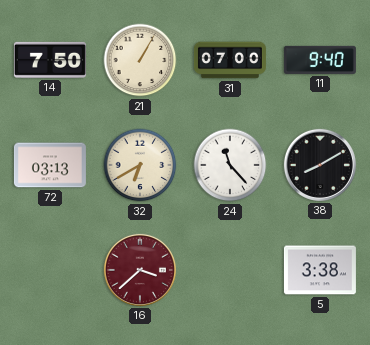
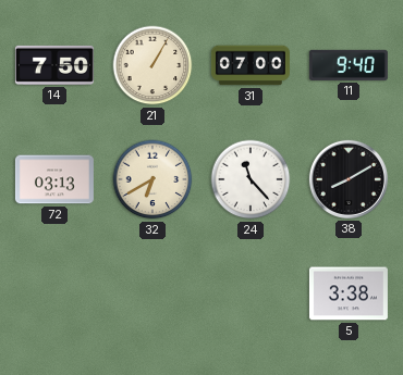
16: 3:38 -> none (140, 270)
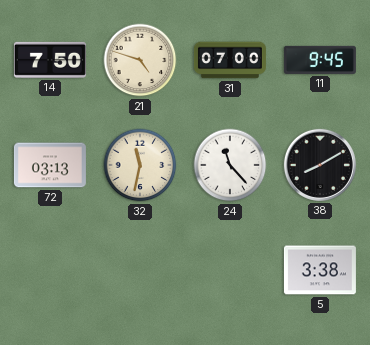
21: 1:05 -> 4:48 (140, 60)
11: 9:40 -> 9:45 (320, 60)
32: 6:40 -> 11:32 (140, 165)
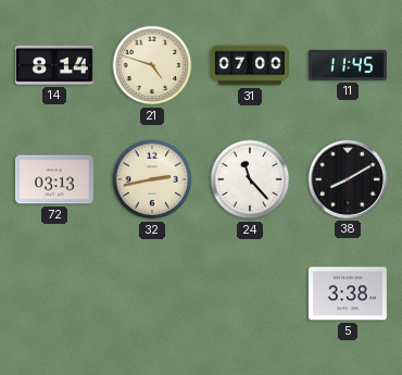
14: 7:50 -> 8:14 (54, 65)
11: 9:45 -> 11:45 (348, 65)
32: 11:32 -> 2:43 (152, 179)
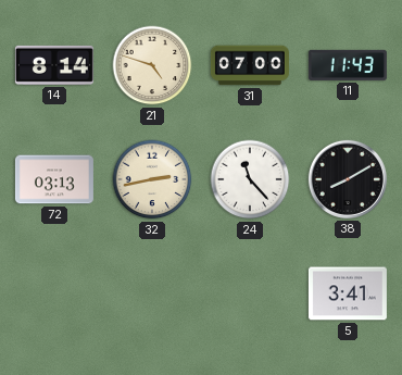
11: 11:45 -> 11:43 (348, 65)
5: 3:38 -> 3:41 (348, 293)
